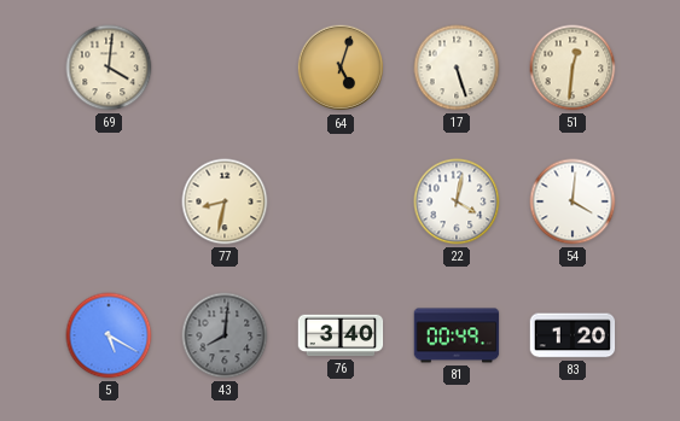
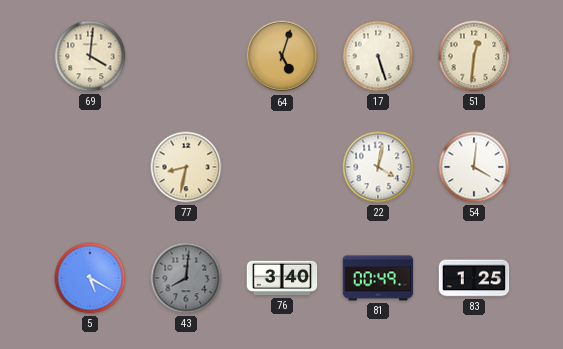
83: 1:20 -> 1:25 (474, 278)
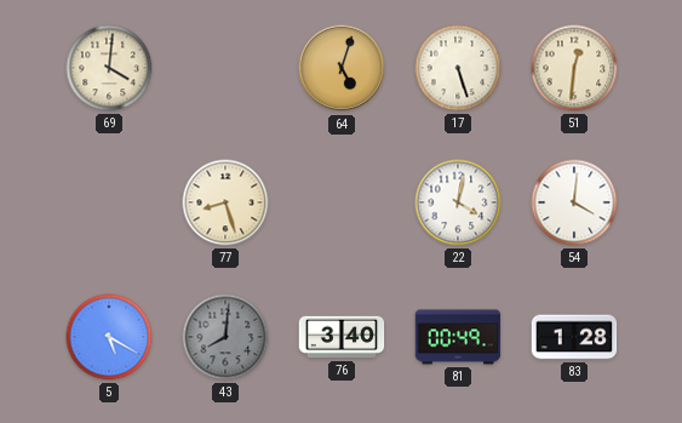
77: 8:32 -> 8:27 (225, 202)
83: 1:25 -> 1:28 (574, 337)
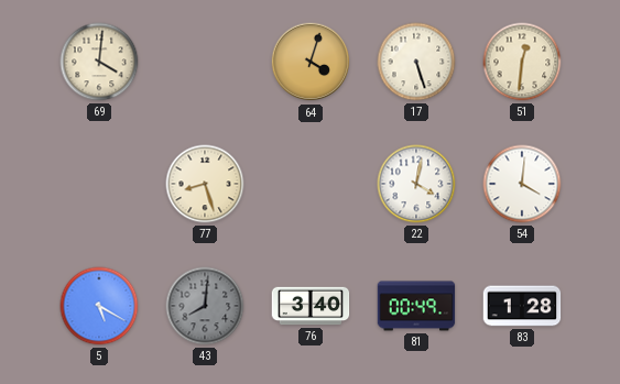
64: 5:03 -> 4:03 (311, 62)
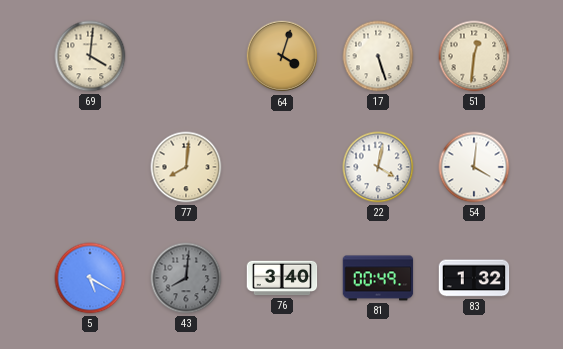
77: 8:27 -> 8:01 (186, 167)
83: 1:28 -> 1:32 (474, 278)
